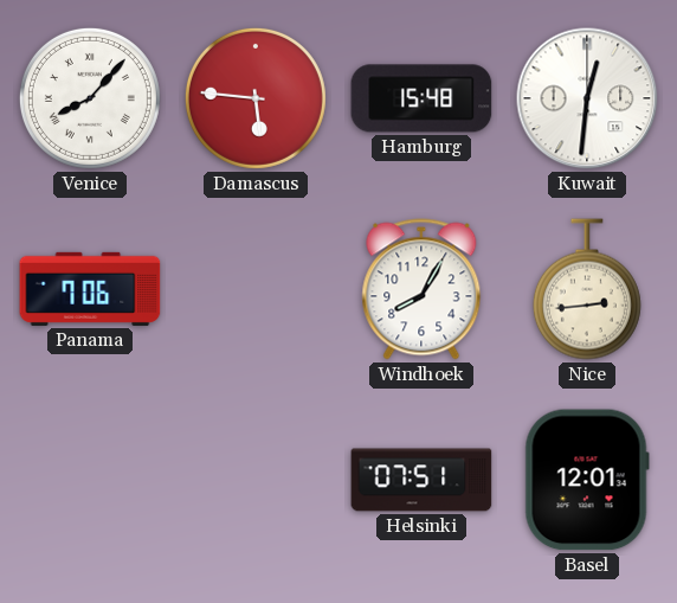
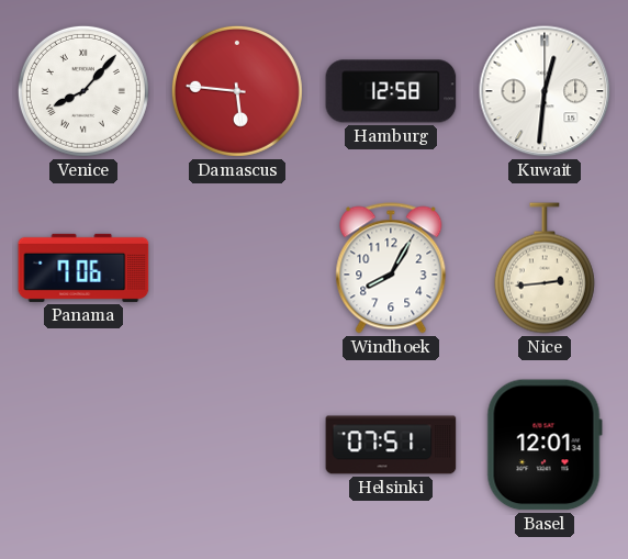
Hamburg: 15:48 -> 12:58 (391, 91)
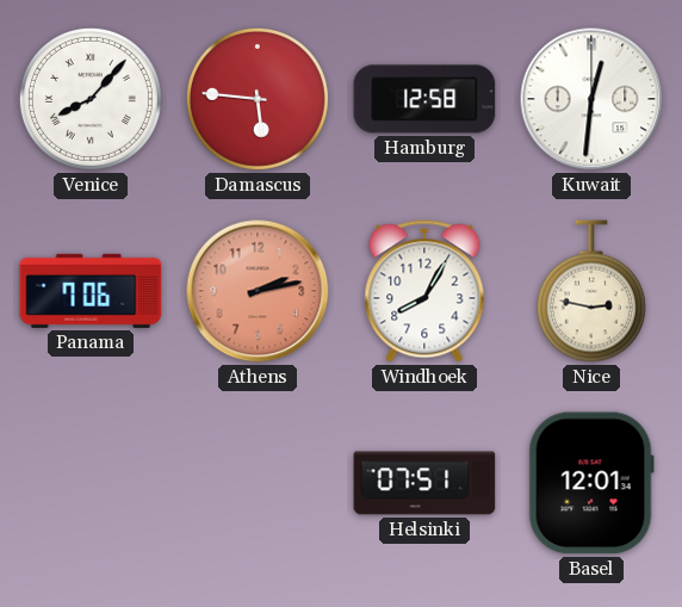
Athens: none -> 2:13 (258, 291)
Nice: 2:44 -> 2:47 (591, 291)
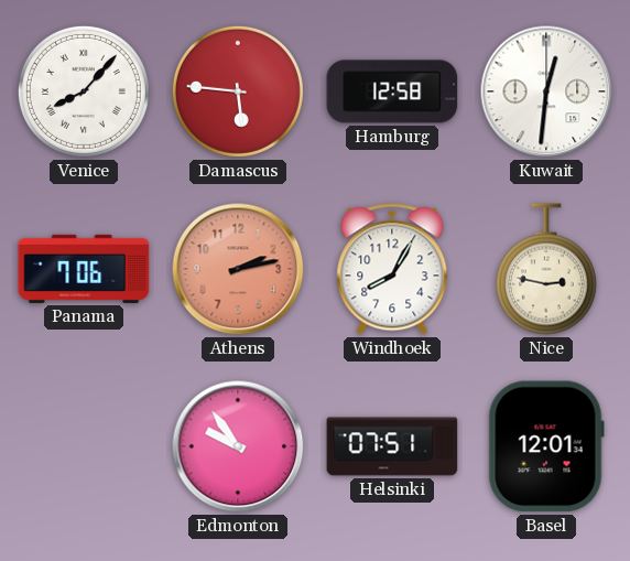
Edmonton: none -> 9:54 (238, 446)
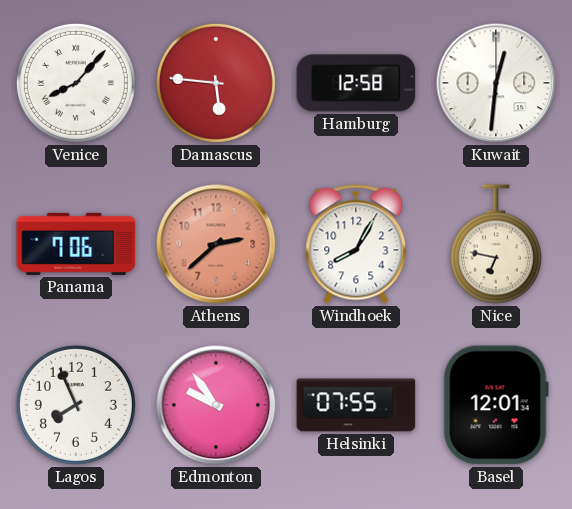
Athens: 2:13 -> 2:38 (216, 244)
Nice: 2:47 -> 6:47 (496, 244)
Lagos: none -> 7:56 (76, 405)
Helsinki: 07:51 -> 07:55 (356, 405)
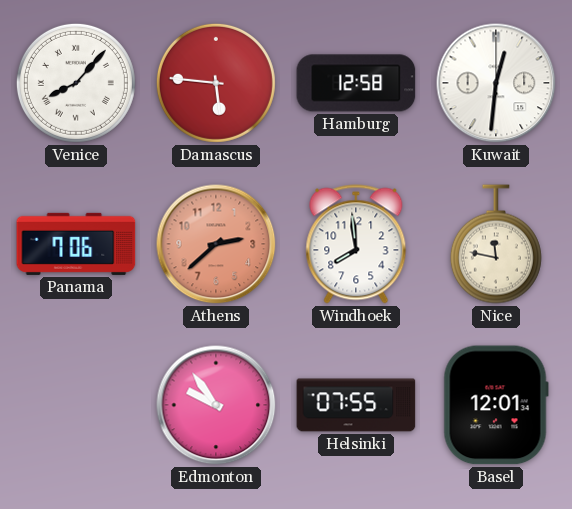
Windhoek: 8:05 -> 7:59 (356, 244)
Nice: 6:47 -> 11:47 (496, 244)
Lagos: 7:56 -> none (76, 405)
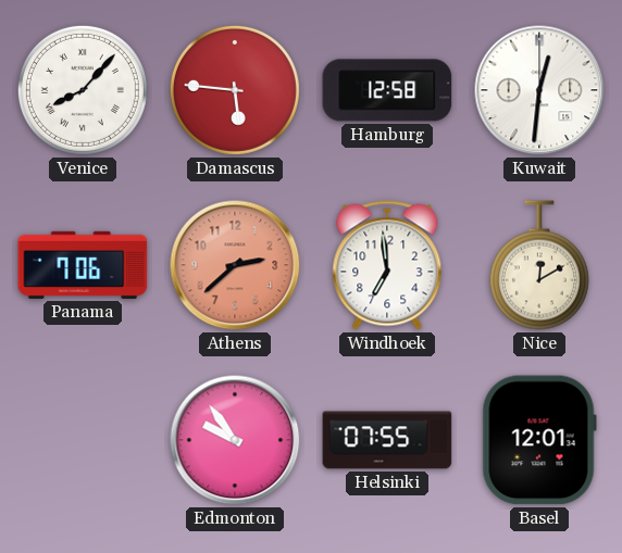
Windhoek: 7:59 -> 6:59 (387, 265)
Nice: 11:47 -> 12:10 (539, 265)
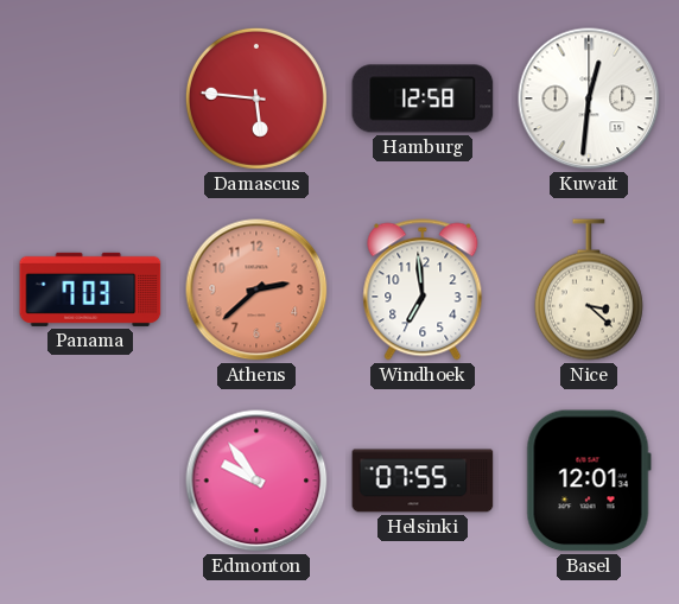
Venice: 8:07 -> none (83, 90)
Panama: 7:06 -> 7:03 (90, 290)
Nice: 12:10 -> 3:22 (589, 290)
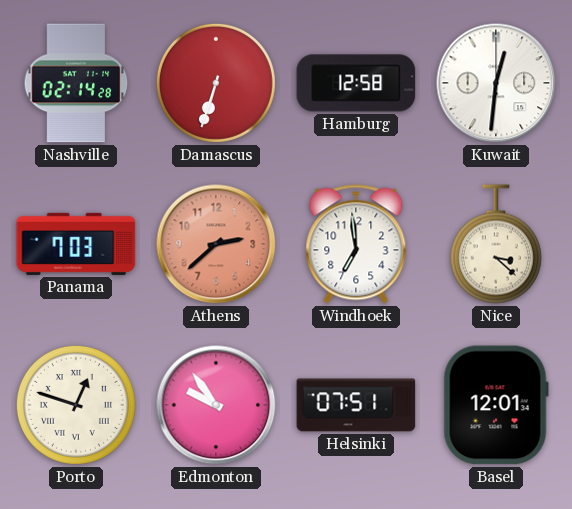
Nashville: none -> 02:14 (76, 83)
Damascus: 5:46 -> 6:33 (216, 83)
Porto: none -> 12:48 (76, 405)
Helsinki: 07:55 -> 07:51 (356, 405)
